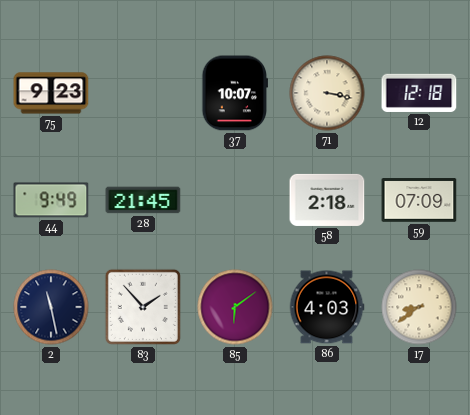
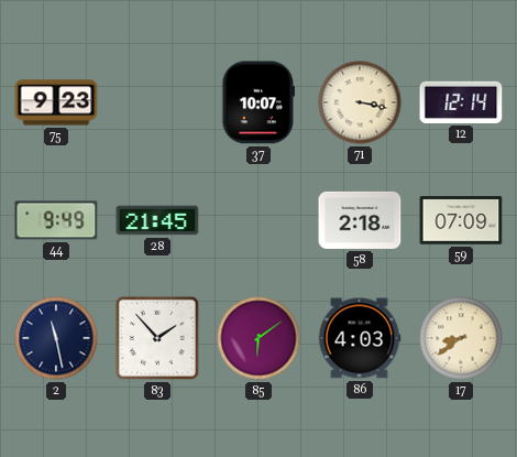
12: 12:18 -> 12:14 (461, 102)
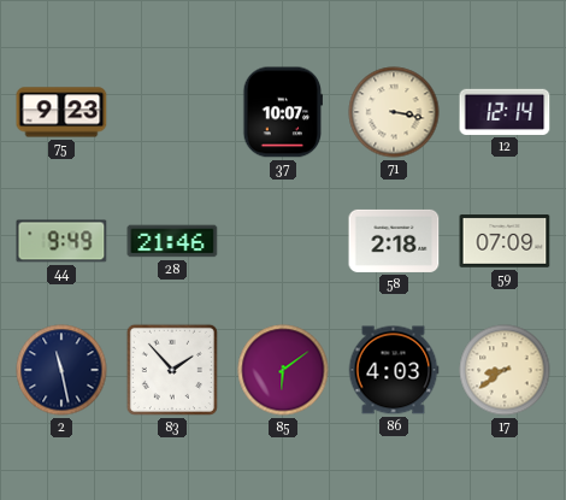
28: 21:45 -> 21:46 (172, 241)
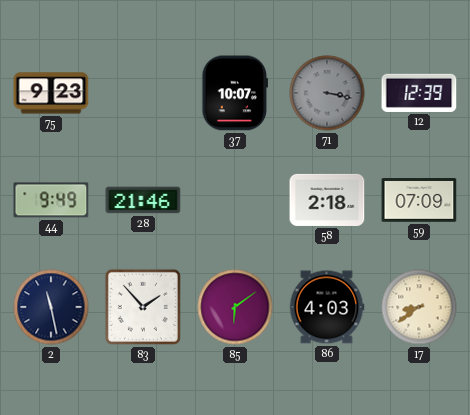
71 dial: cream -> grey (327, 93)
12: 12:14 -> 12:39 (419, 93)
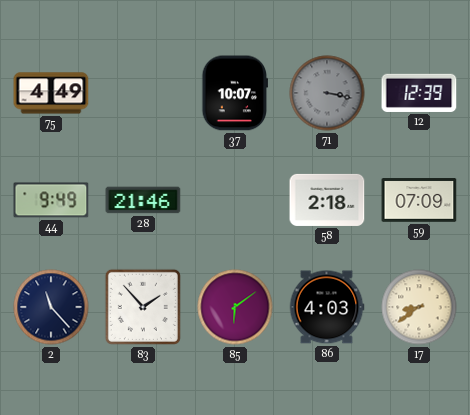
75: 9:23 -> 4:49 (51, 93)
2: 11:28 -> 11:23 (51, 307)
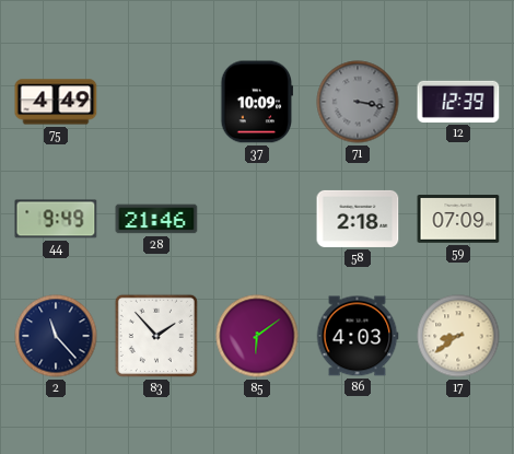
37: 10:07 -> 10:09 (257, 102)
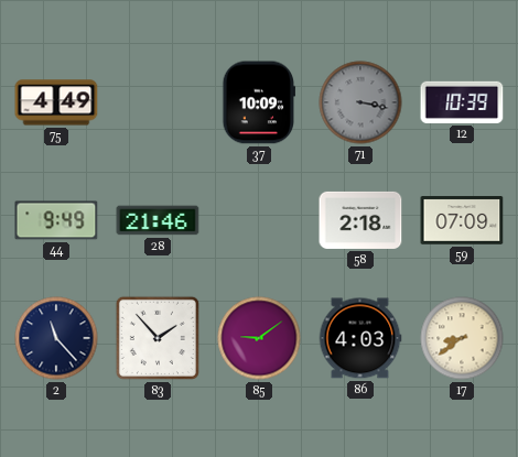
12: 12:39 -> 10:39 (462, 102)
85: 6:09 -> 9:09 (259, 338)
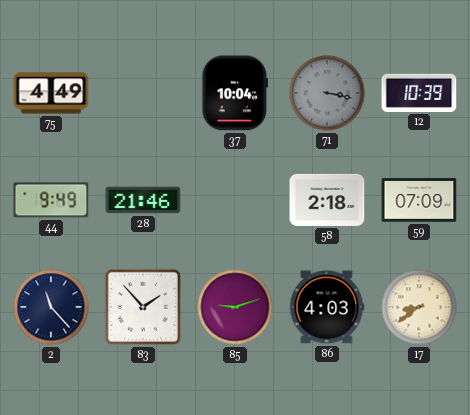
37: 10:09 -> 10:04 (235, 93)
85: 9:09 -> 9:12 (235, 307)
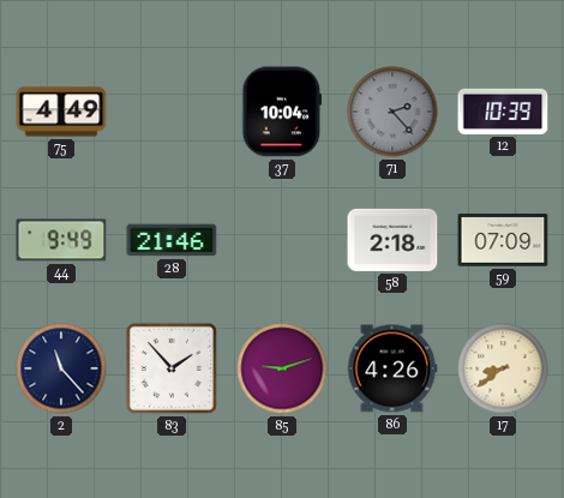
71: 3:17 -> 2:23 (392, 112)
86: 4:03 -> 4:26 (392, 368)
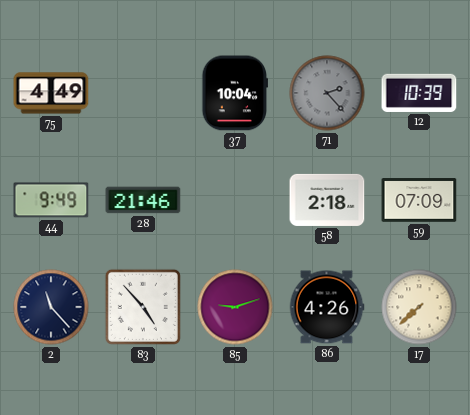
83: 1:53 -> 4:53 (143, 307)
17: 8:39 -> 7:38 (419, 307)
